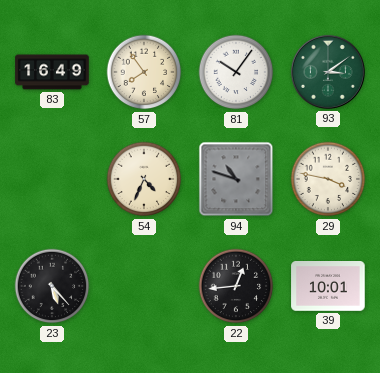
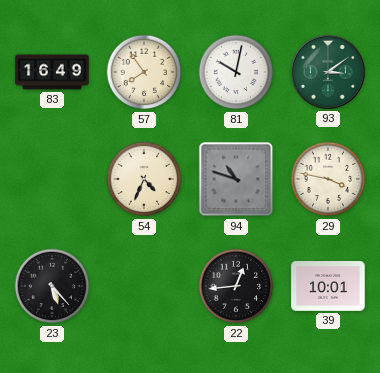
81: 10:06 -> 10:02 (236, 72)
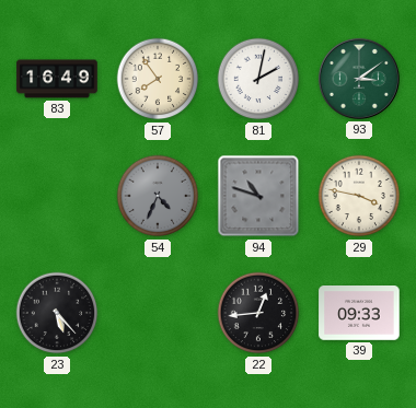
81: 10:02 -> 2:02 (258, 79)
54 dial: cream -> grey (158, 196)
39: 10:01 -> 09:33 (359, 314)
